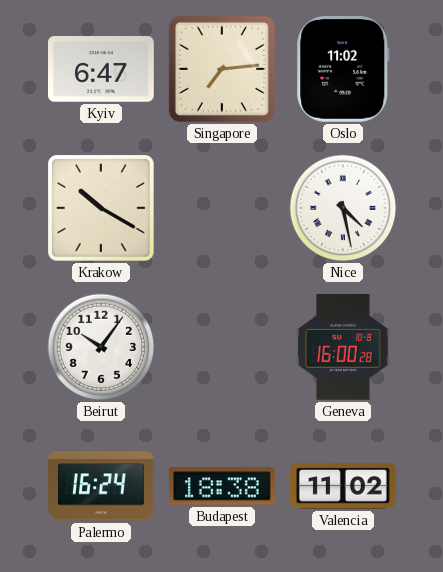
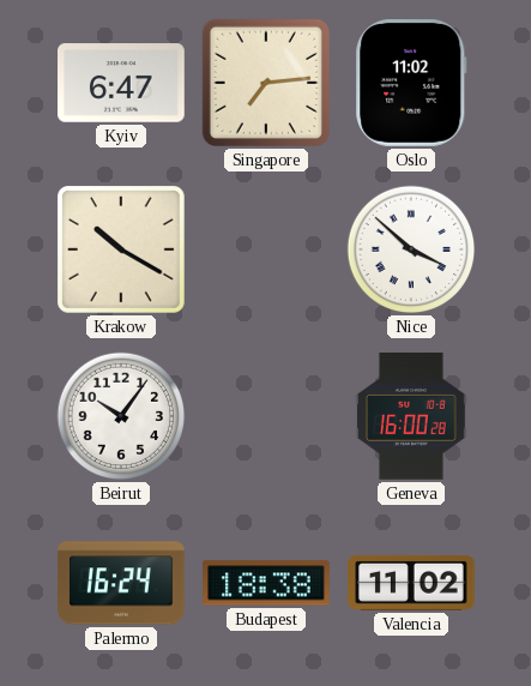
Nice: 4:28 -> 3:52 (411, 249)
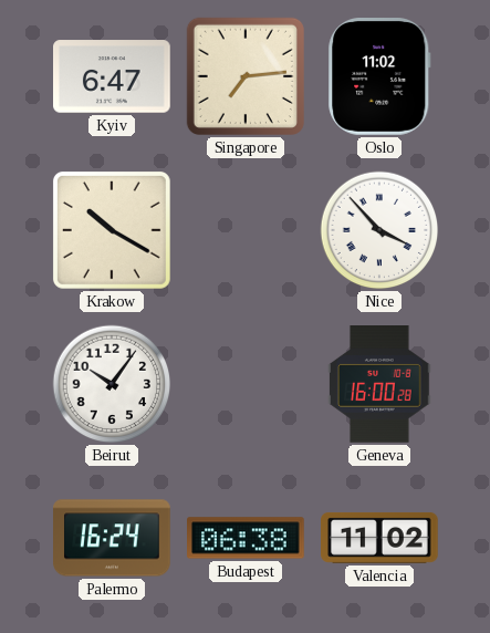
Nice: 3:52 -> 3:53 (379, 230)
Budapest: 18:38 -> 06:38 (247, 538)
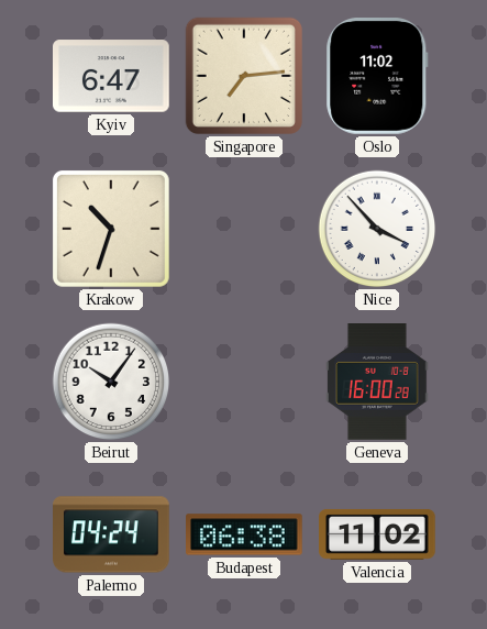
Krakow: 10:20 -> 10:33 (111, 229)
Palermo: 16:24 -> 04:24 (112, 534)
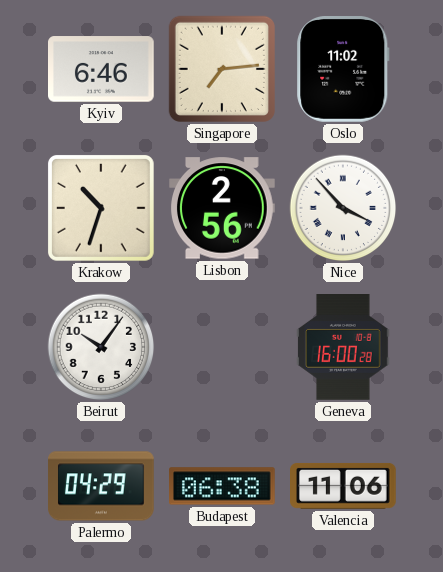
Kyiv: 6:47 -> 6:46 (102, 69)
Lisbon: none -> 2:56 (223, 208)
Palermo: 04:24 -> 04:29 (102, 486)
Valencia: 11:02 -> 11:06 (344, 486)
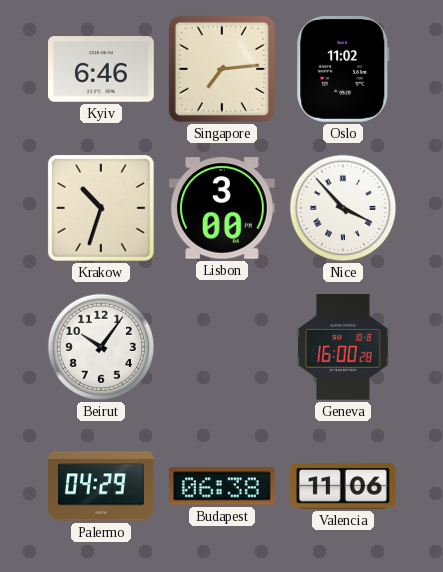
Lisbon: 2:56 -> 3:00 (223, 208)
